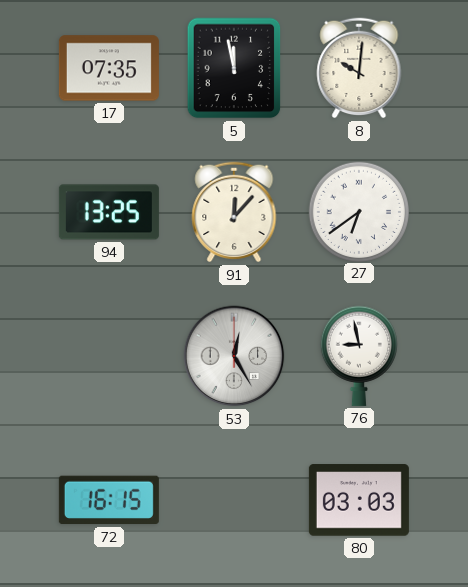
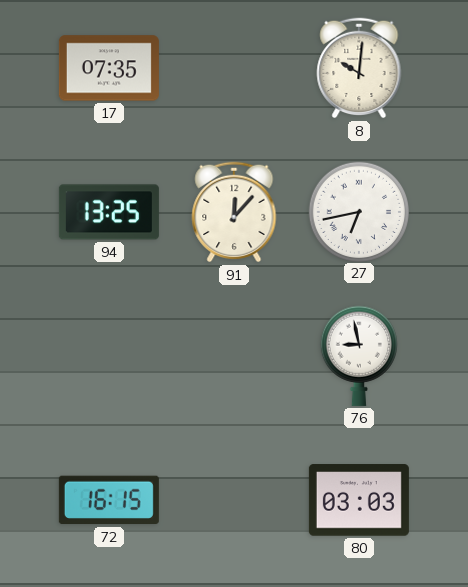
5: 11:58 -> none (234, 68)
27: 6:39 -> 6:43 (358, 211)
53: 12:25 -> none (234, 356)
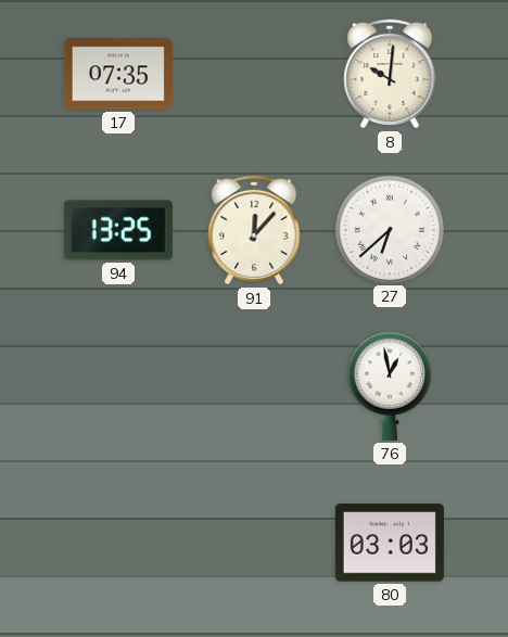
27: 6:43 -> 6:38 (389, 229)
76: 8:58 -> 12:58 (390, 386)
72: 16:15 -> none (109, 500)
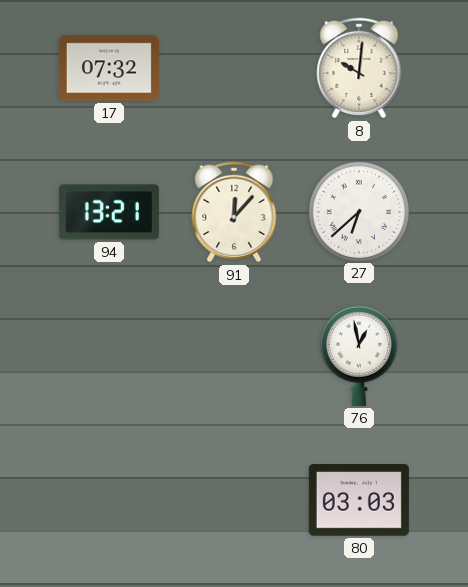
17: 07:35 -> 07:32 (109, 68)
94: 13:25 -> 13:21 (109, 212)
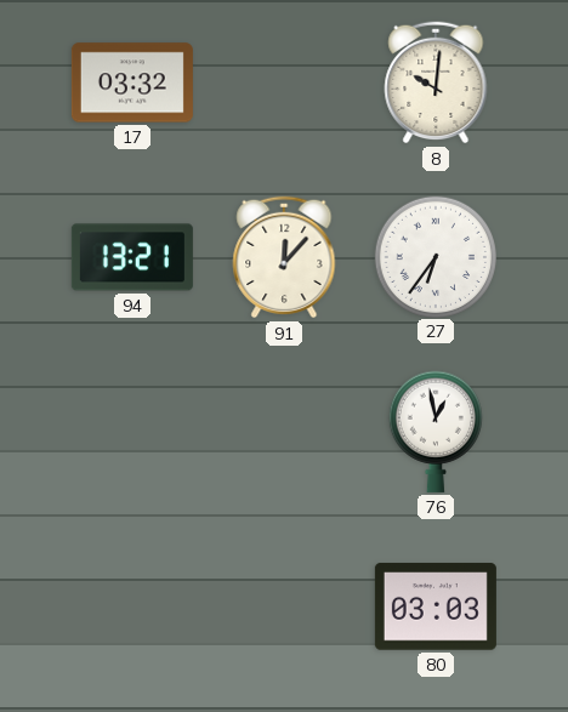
17: 07:32 -> 03:32 (132, 82)
27: 6:38 -> 6:36 (434, 256)
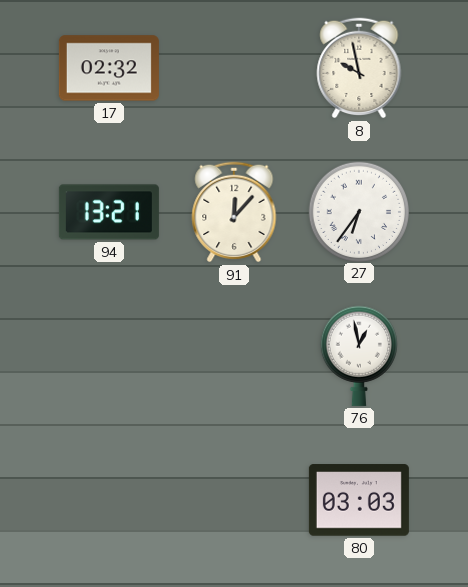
17: 03:32 -> 02:32 (109, 68)
8: 10:01 -> 9:58 (359, 68)
